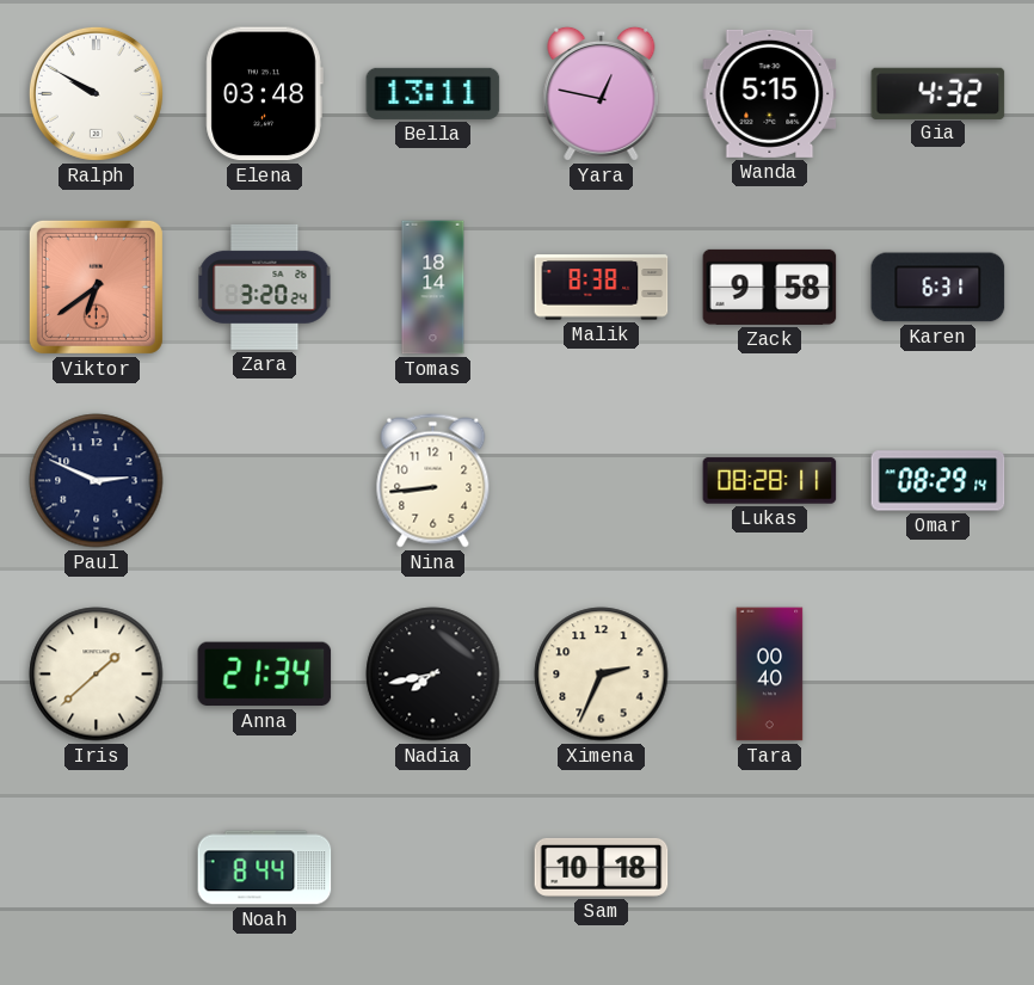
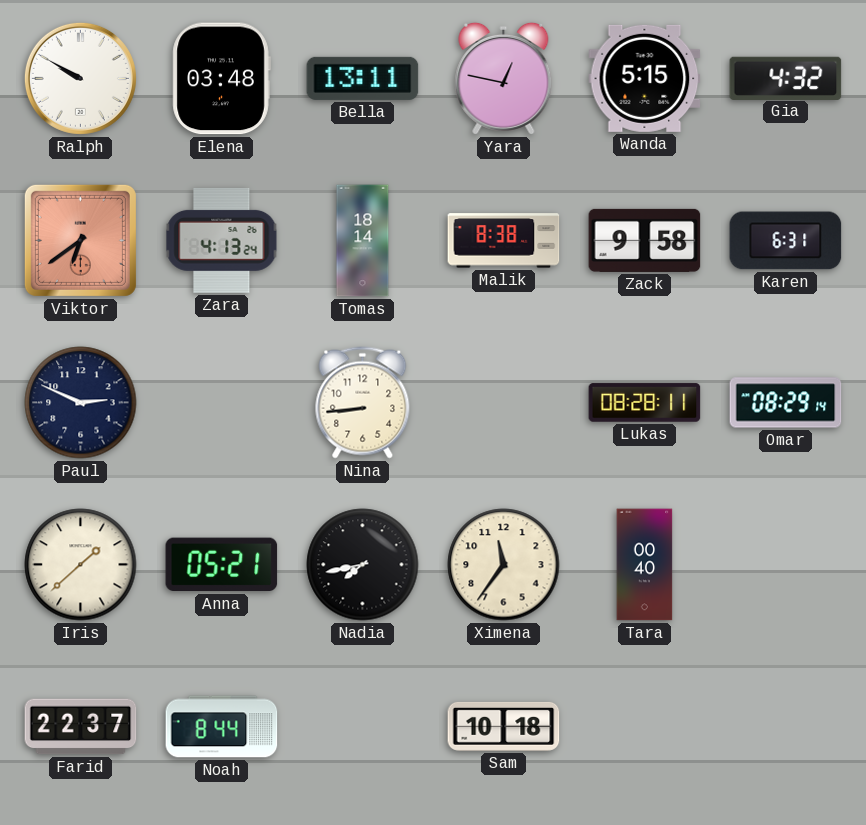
Zara: 3:20 -> 4:13 (222, 240)
Anna: 21:34 -> 05:21 (222, 565)
Ximena: 2:34 -> 11:36 (504, 565)
Farid: none -> 22:37 (81, 727)
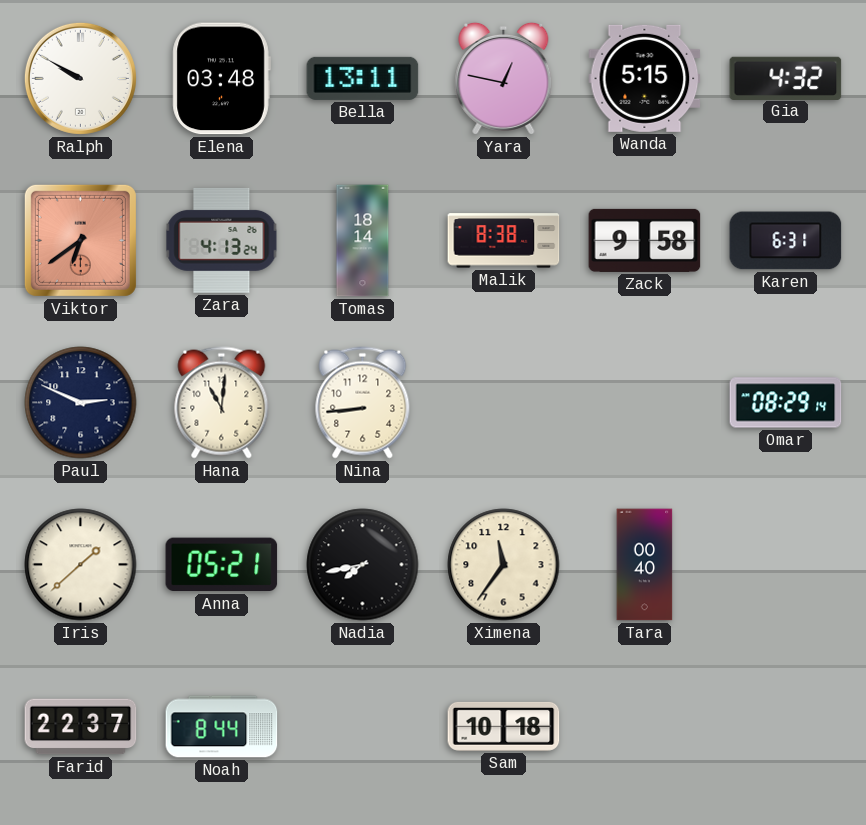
Hana: none -> 11:01 (222, 403)
Lukas: 08:28 -> none (645, 403)
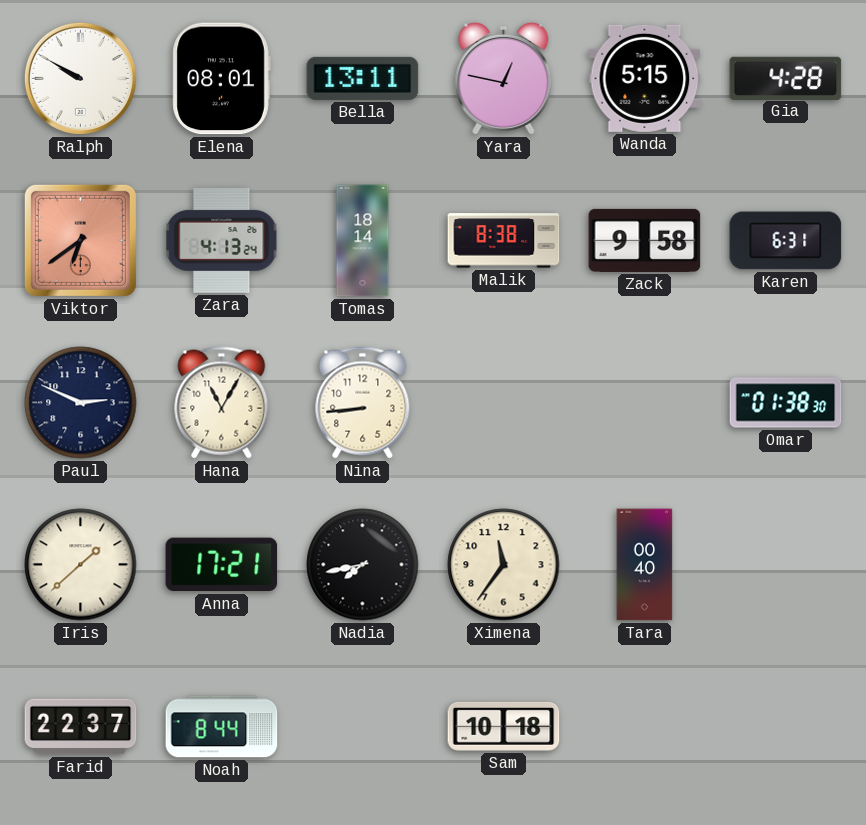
Elena: 03:48 -> 08:01 (221, 79)
Gia: 4:32 -> 4:28 (786, 78)
Hana: 11:01 -> 11:05 (222, 403)
Omar: 08:29 -> 01:38 (786, 403)
Anna: 05:21 -> 17:21 (222, 565)
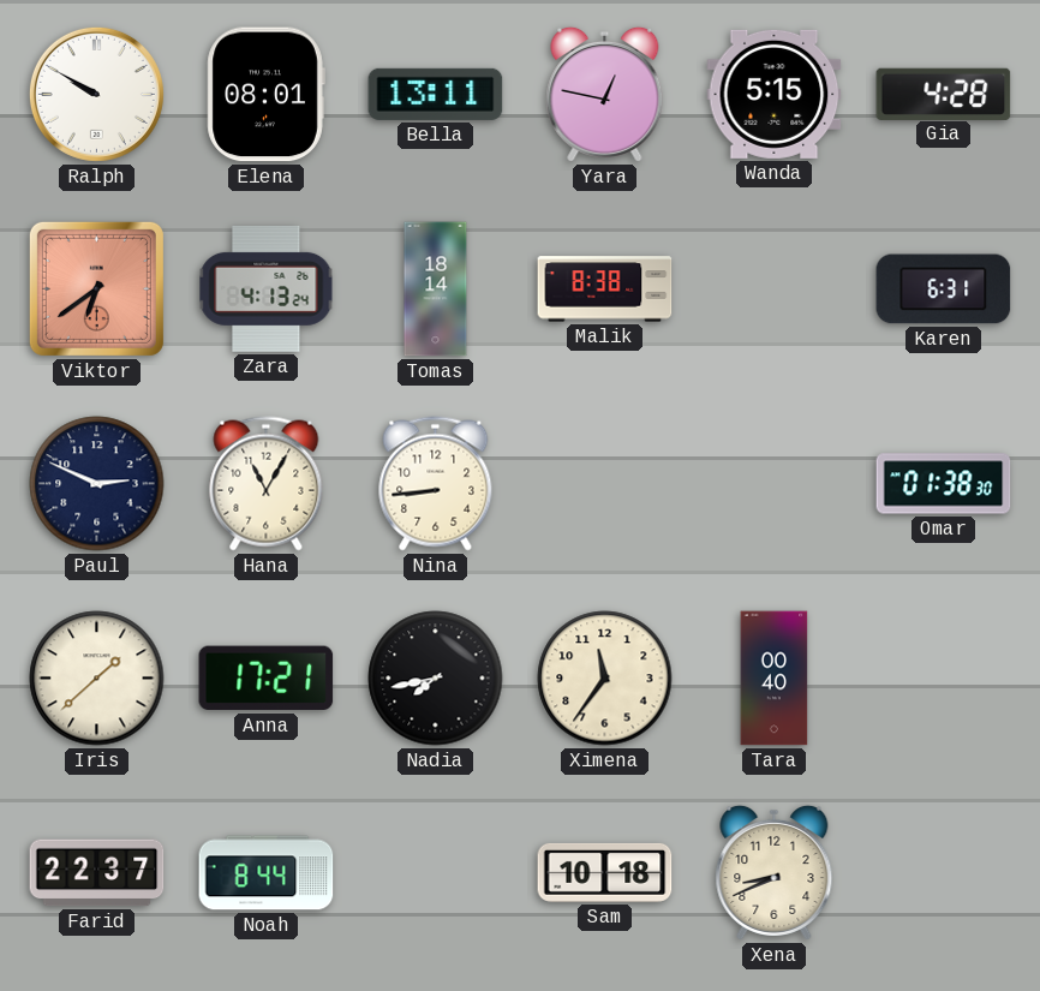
Zack: 9:58 -> none (645, 240)
Xena: none -> 8:41 (775, 872)
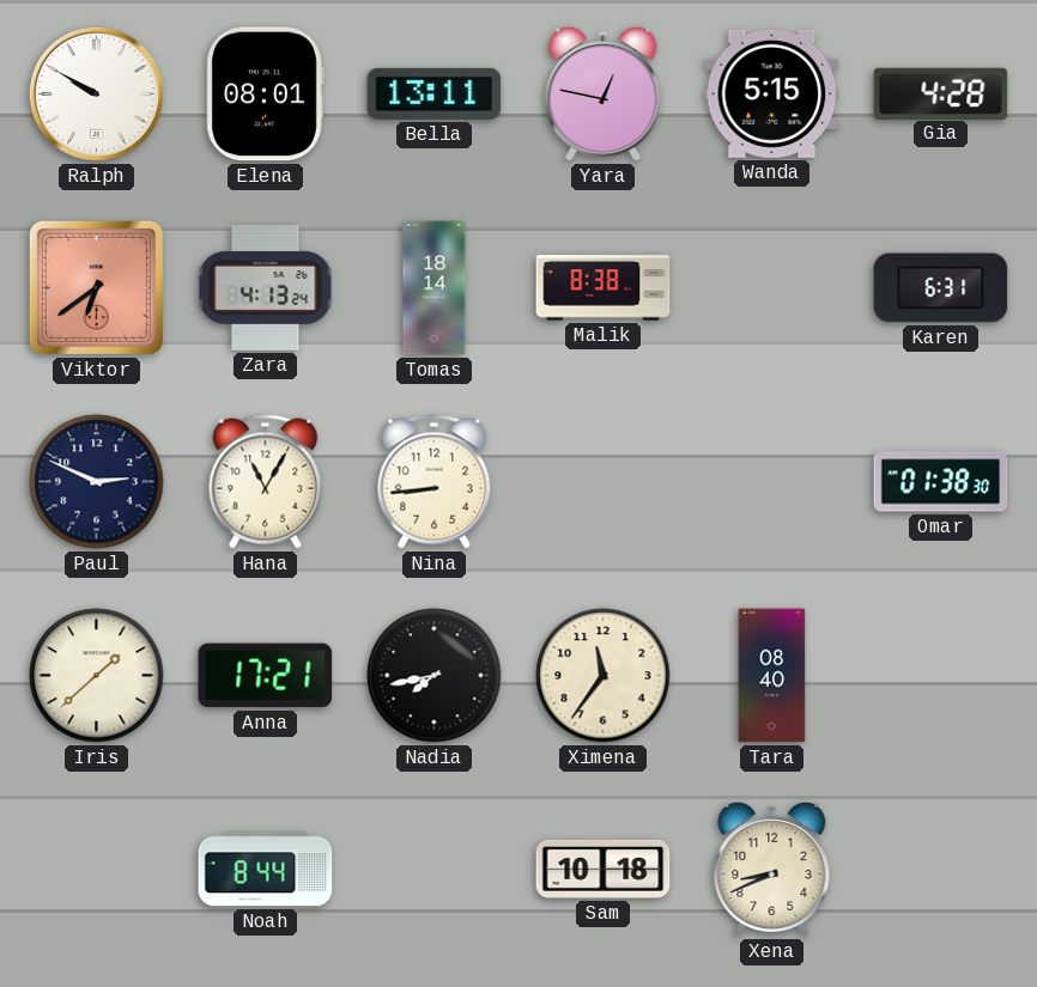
Tara: 00:40 -> 08:40 (772, 676)
Farid: 22:37 -> none (97, 873)
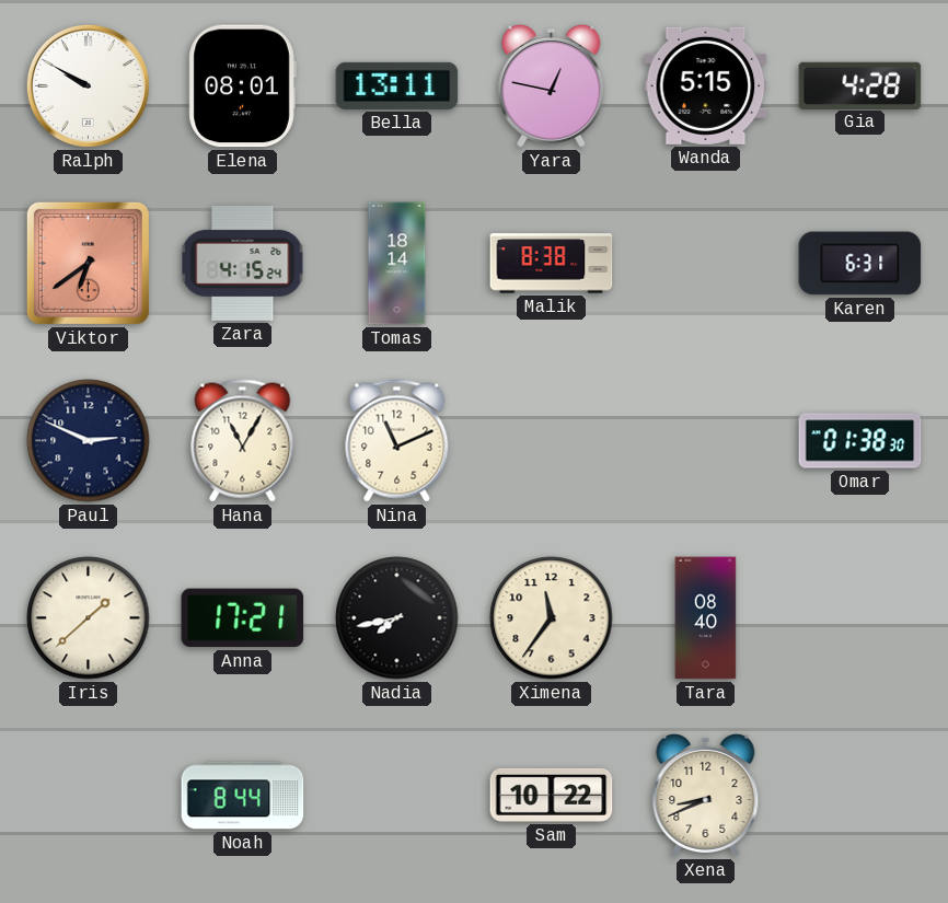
Zara: 4:13 -> 4:15 (243, 263)
Nina: 8:44 -> 11:11 (397, 441)
Sam: 10:18 -> 10:22 (552, 795)
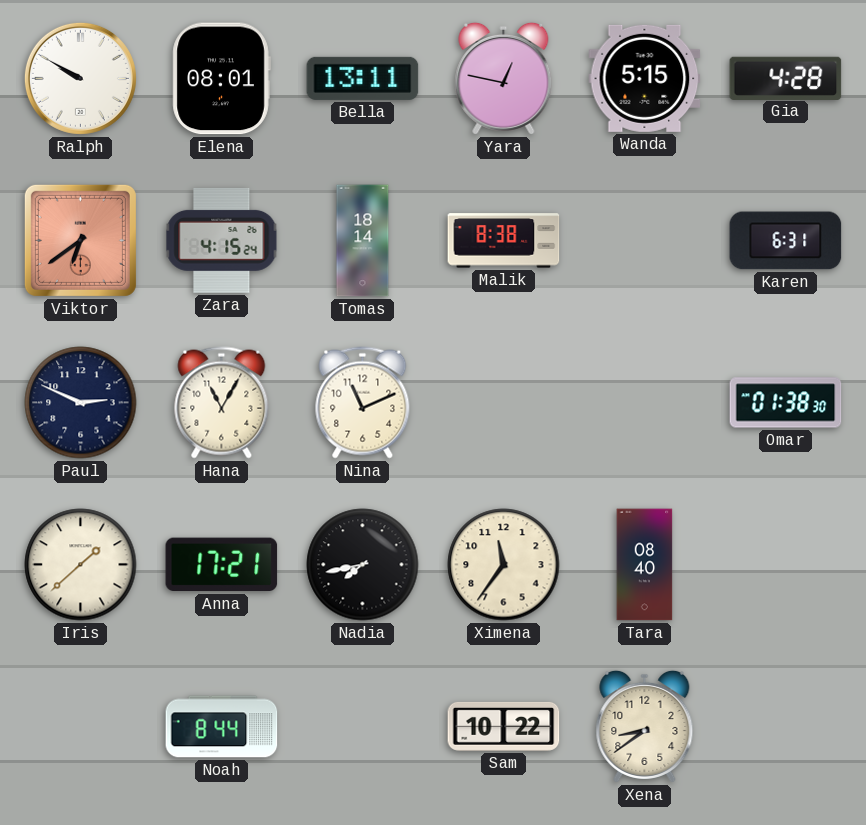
Xena: 8:41 -> 8:39 (645, 726)
